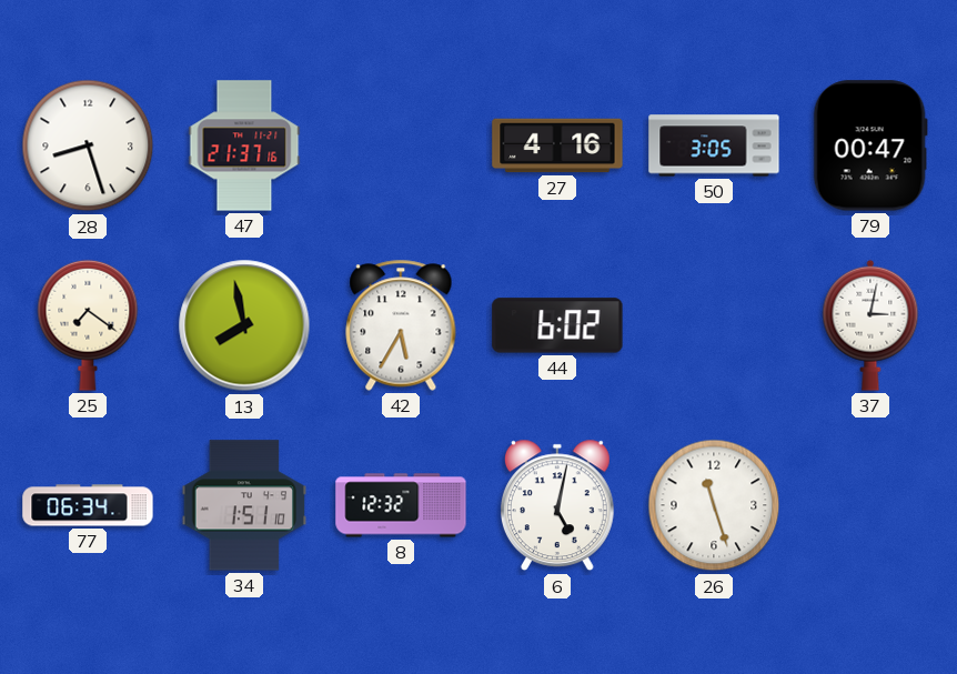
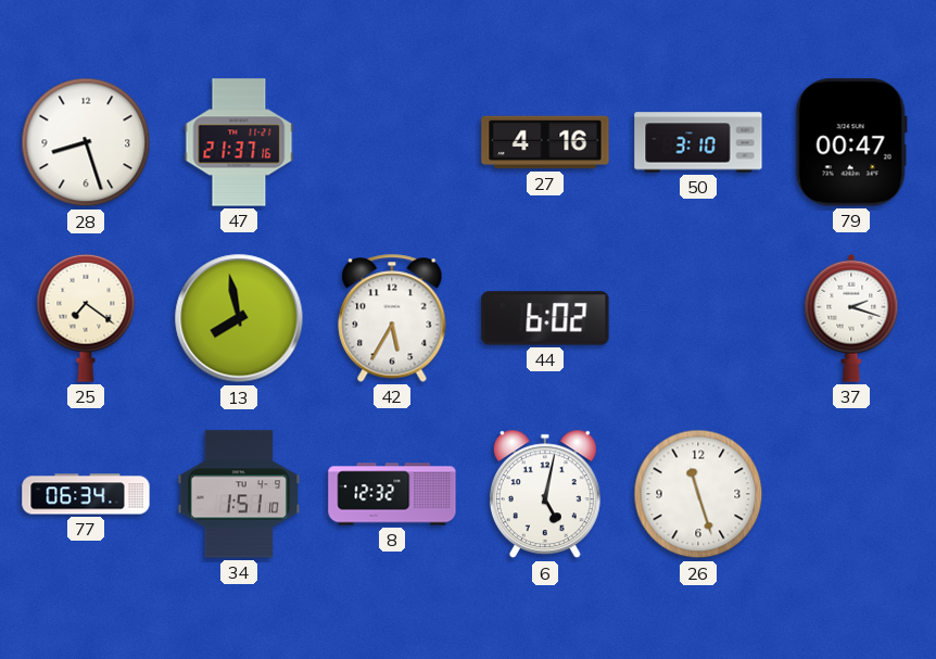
50: 3:05 -> 3:10 (698, 142)
37: 3:02 -> 2:18 (851, 318)
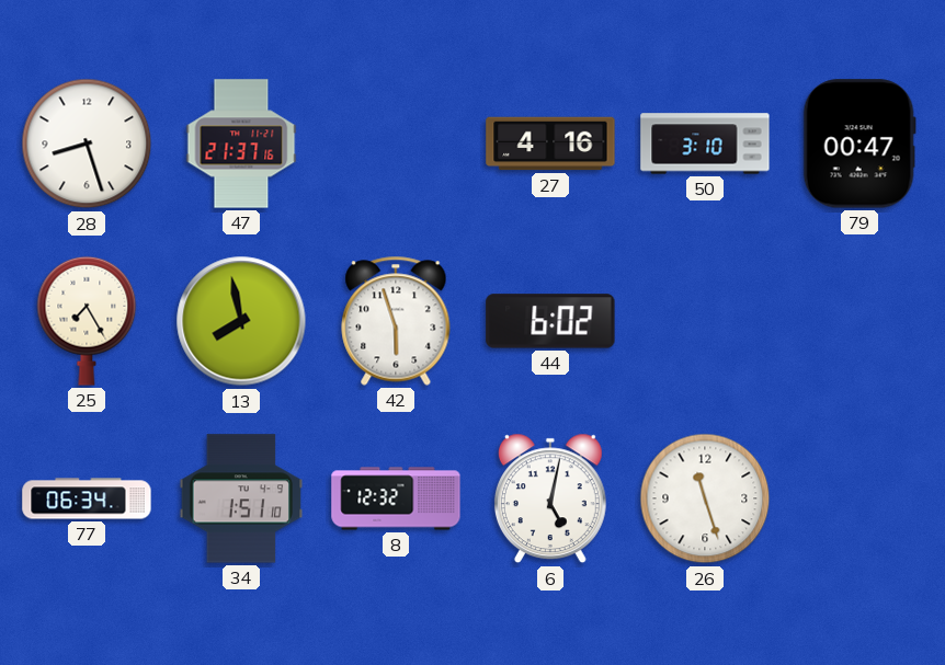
25: 7:21 -> 7:25 (87, 321)
42: 5:35 -> 5:57 (396, 321)
37: 2:18 -> none (851, 318)
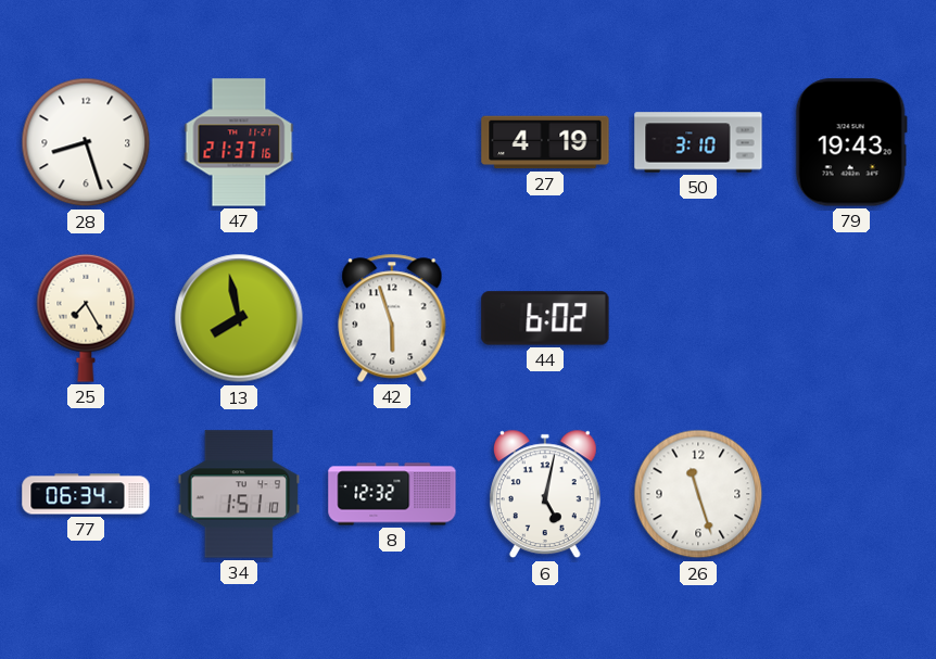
27: 4:16 -> 4:19 (545, 142)
79: 00:47 -> 19:43 (851, 142)
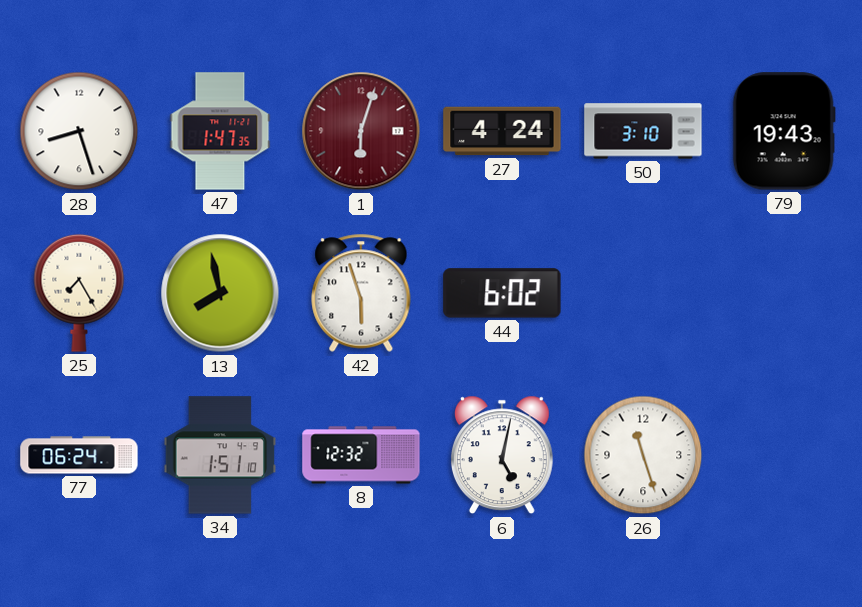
47: 21:37 -> 1:47 (220, 131)
1: none -> 6:03 (361, 131)
27: 4:19 -> 4:24 (502, 131)
77: 06:34 -> 06:24 (79, 455)
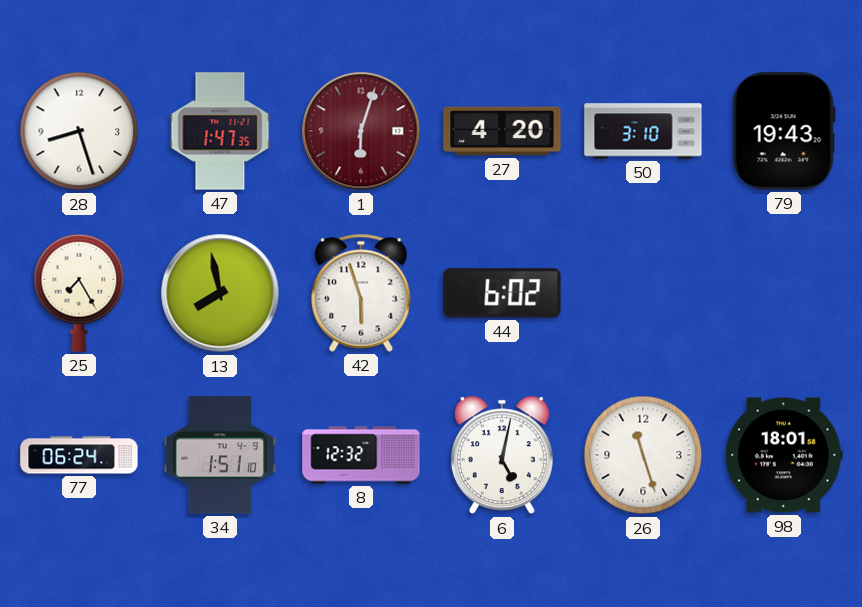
27: 4:24 -> 4:20 (502, 131)
98: none -> 18:01 (785, 455)
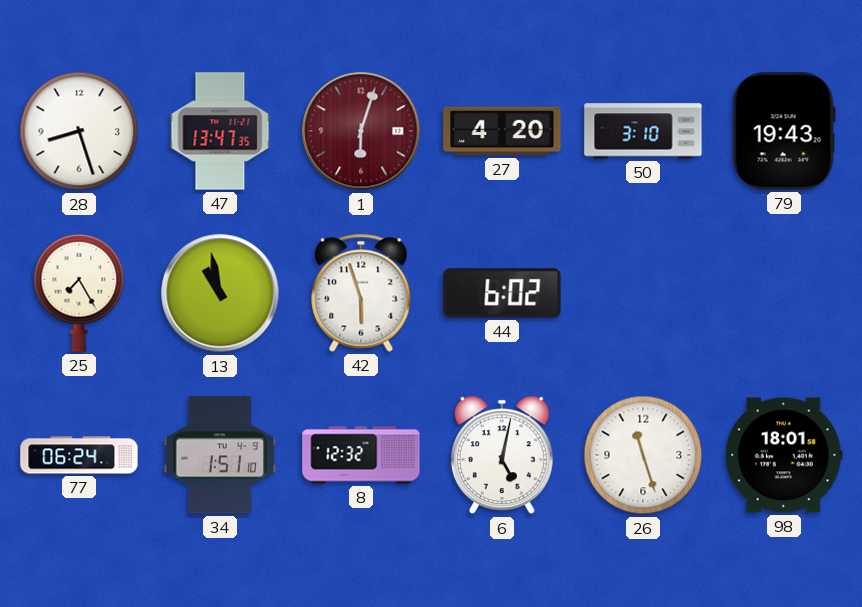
47: 1:47 -> 13:47 (220, 131)
13: 7:58 -> 10:58 (220, 293)
